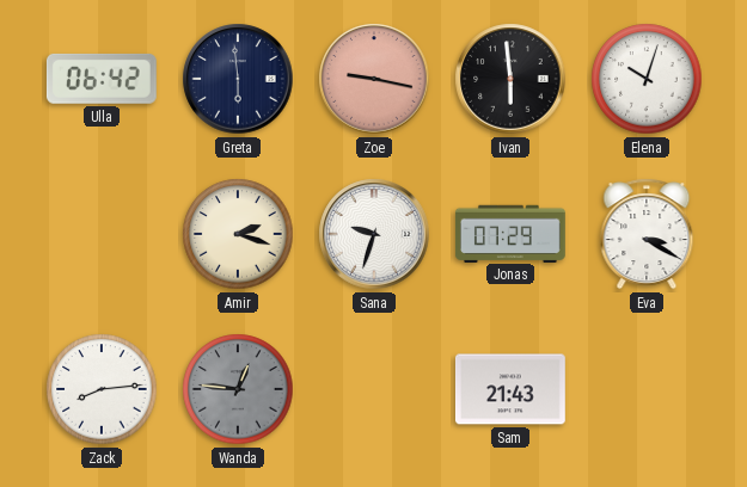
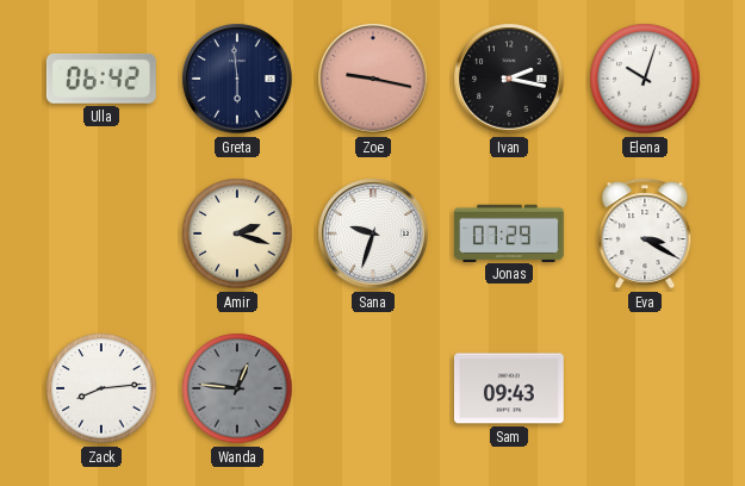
Ivan: 5:59 -> 2:17 (509, 79)
Sam: 21:43 -> 09:43 (509, 388)
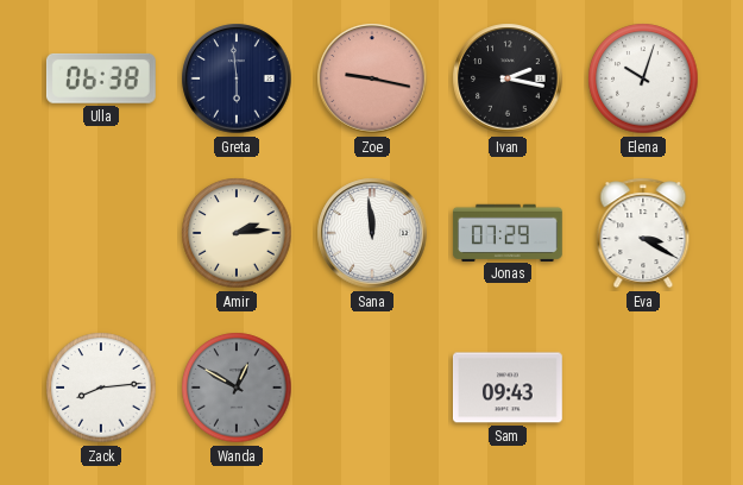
Ulla: 06:42 -> 06:38 (101, 78)
Amir: 2:18 -> 2:14 (237, 233)
Sana: 9:33 -> 11:59 (372, 233)
Wanda: 12:46 -> 12:50 (237, 388)
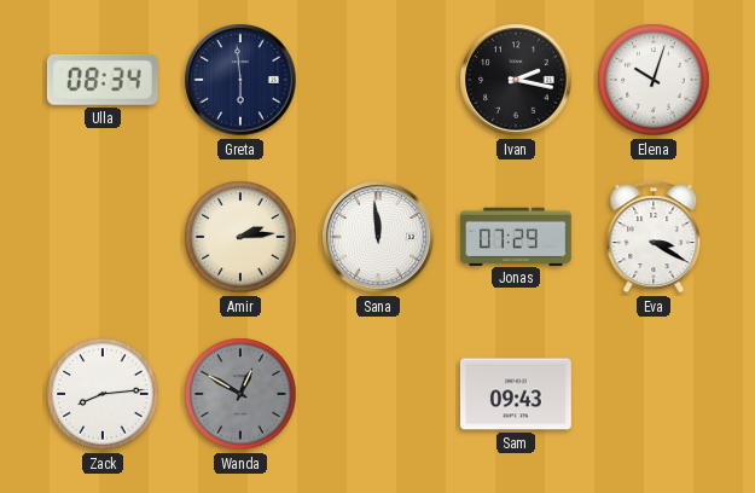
Ulla: 06:38 -> 08:34 (103, 80)
Zoe: 9:17 -> none (372, 78)
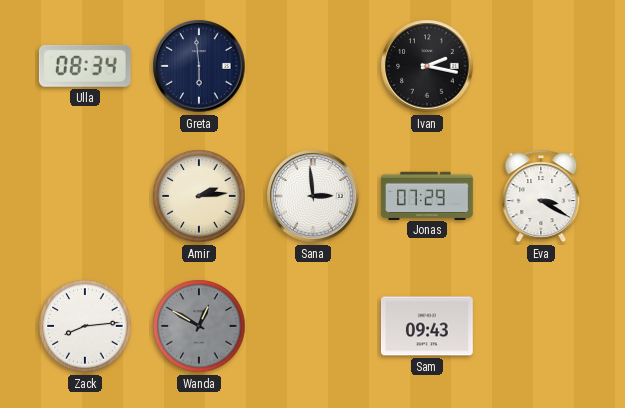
Elena: 10:03 -> none (654, 80)
Sana: 11:59 -> 2:59 (313, 196)
